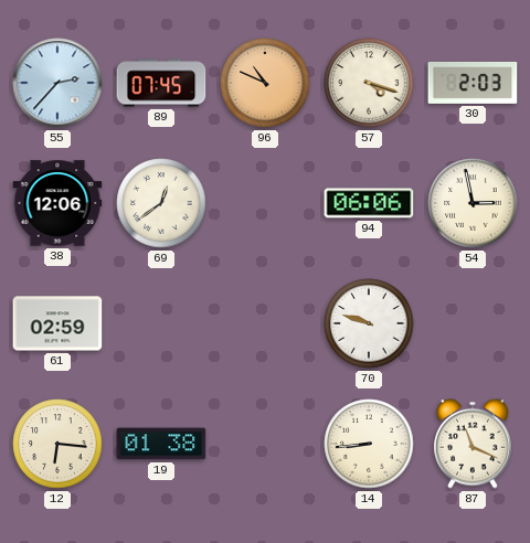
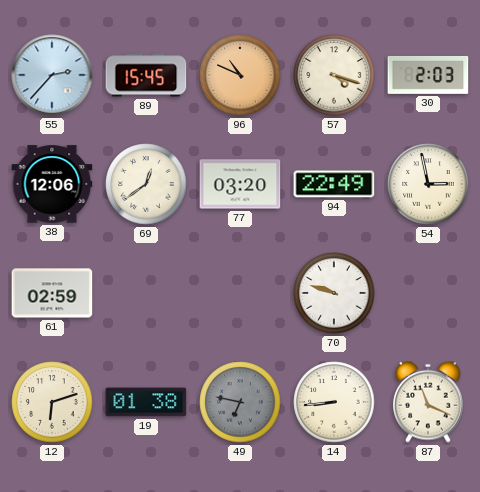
89: 07:45 -> 15:45 (146, 75)
77: none -> 03:20 (240, 184)
94: 06:06 -> 22:49 (334, 184)
12: 6:16 -> 6:12 (52, 402)
49: none -> 6:47 (240, 402)
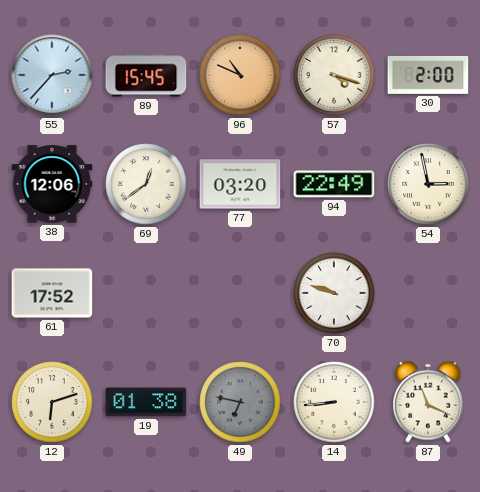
30: 2:03 -> 2:00 (428, 75)
61: 02:59 -> 17:52 (52, 293)
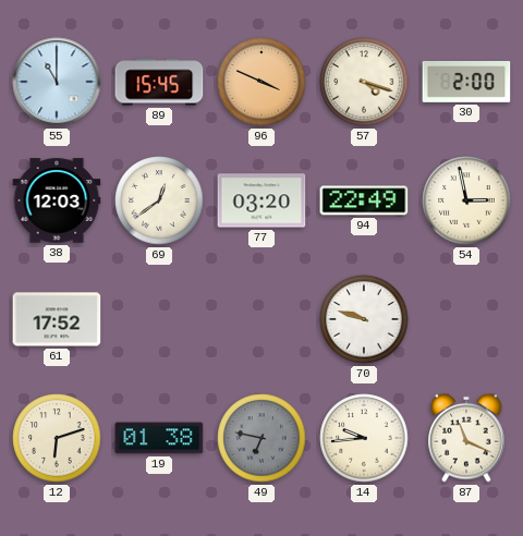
55: 2:37 -> 11:00 (57, 82)
96: 10:49 -> 3:49 (261, 82)
38: 12:06 -> 12:03 (57, 200)
14: 8:44 -> 9:44 (364, 438)
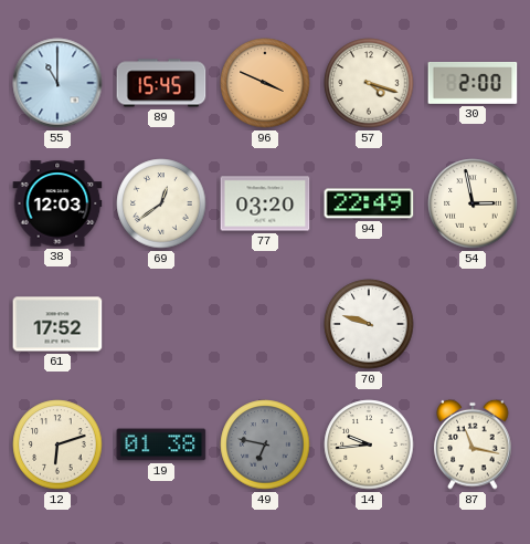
87: 11:19 -> 11:17 (473, 444)
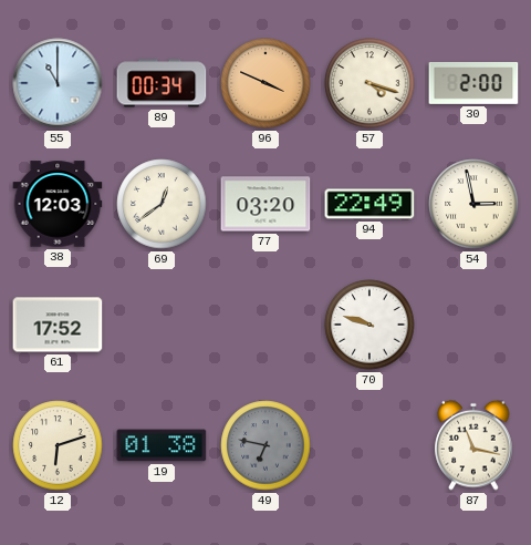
89: 15:45 -> 00:34 (162, 83)
14: 9:44 -> none (369, 444)
